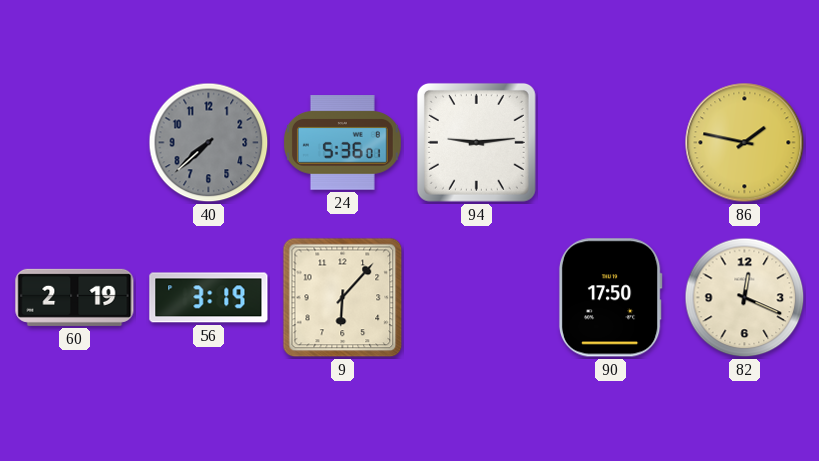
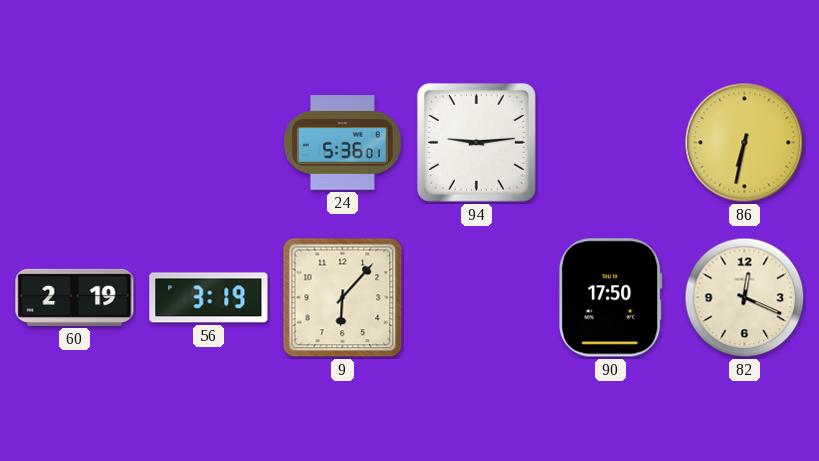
40: 7:38 -> none (209, 143)
86: 1:47 -> 6:32 (745, 143)
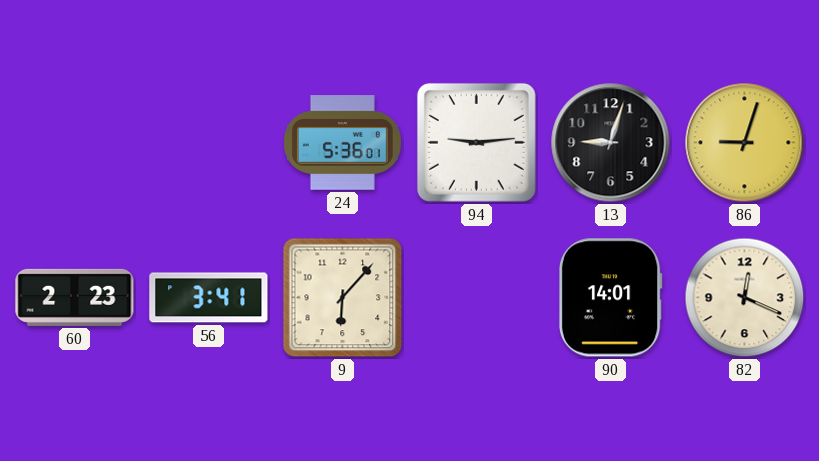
13: none -> 9:03 (611, 143)
86: 6:32 -> 9:03 (745, 143)
60: 2:19 -> 2:23 (75, 297)
56: 3:19 -> 3:41 (209, 298)
90: 17:50 -> 14:01 (610, 298)
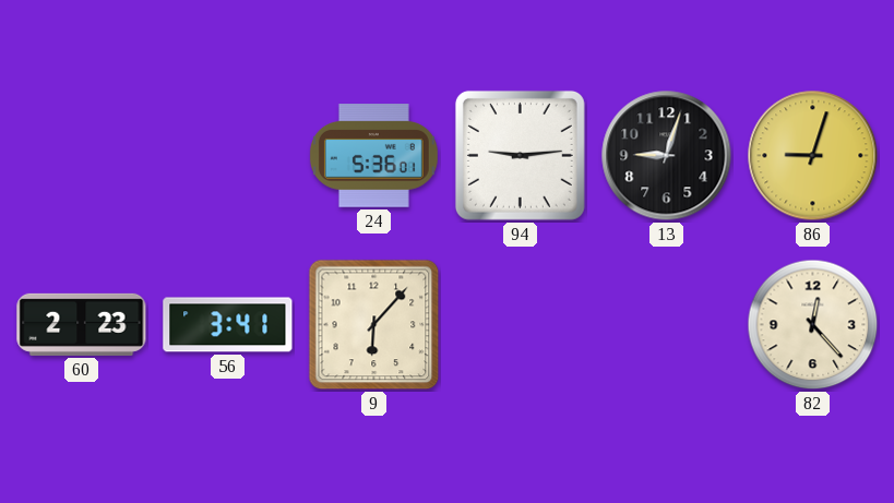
90: 14:01 -> none (610, 298)
82: 12:19 -> 12:23 (813, 325)
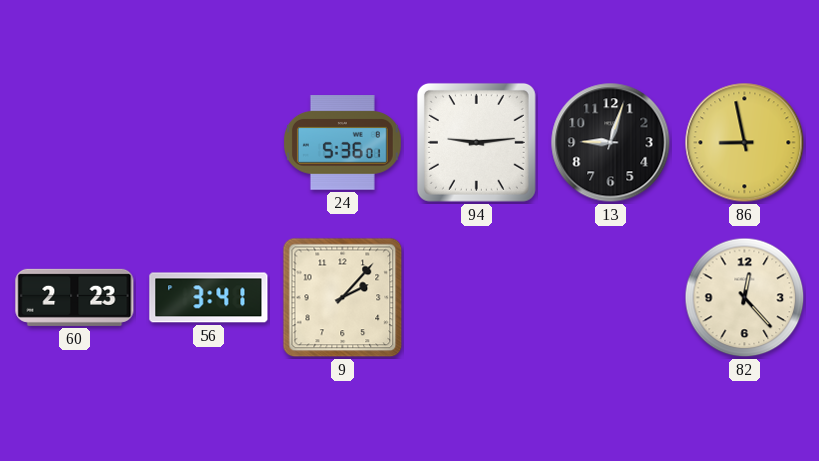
86: 9:03 -> 8:58 (745, 143)
9: 6:07 -> 2:07 (343, 298)
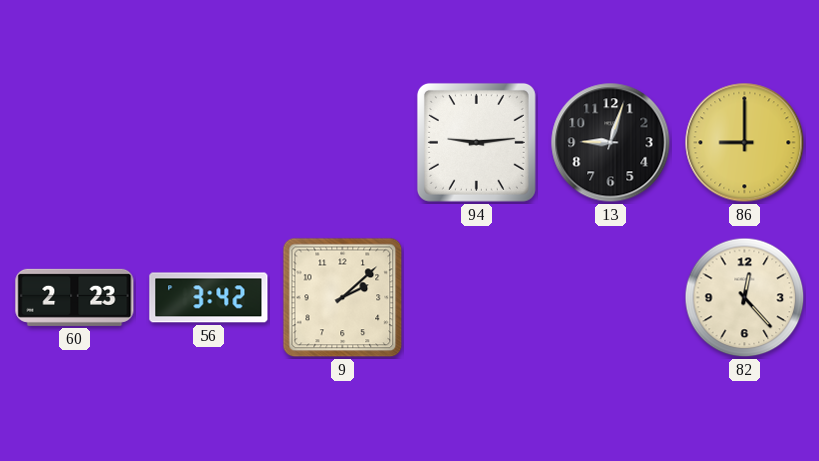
24: 5:36 -> none (342, 143)
86: 8:58 -> 9:00 (745, 143)
56: 3:41 -> 3:42 (209, 298)
9: 2:07 -> 2:08 (343, 298)
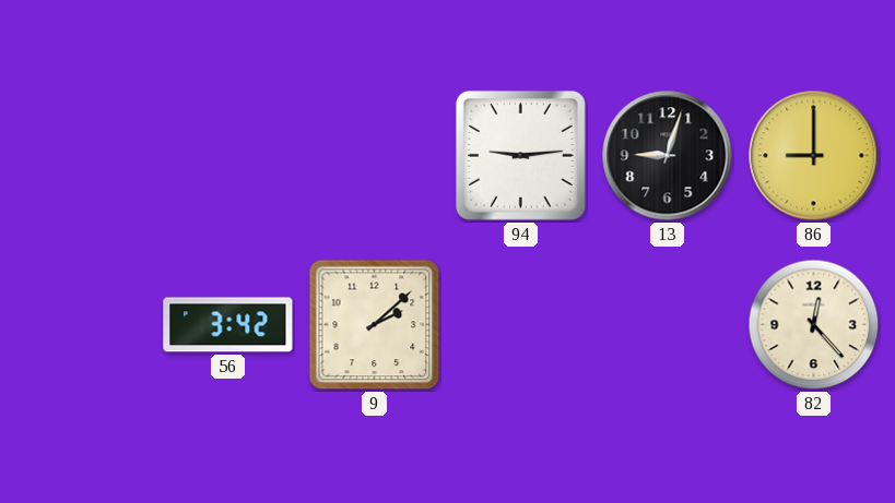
60: 2:23 -> none (75, 297)
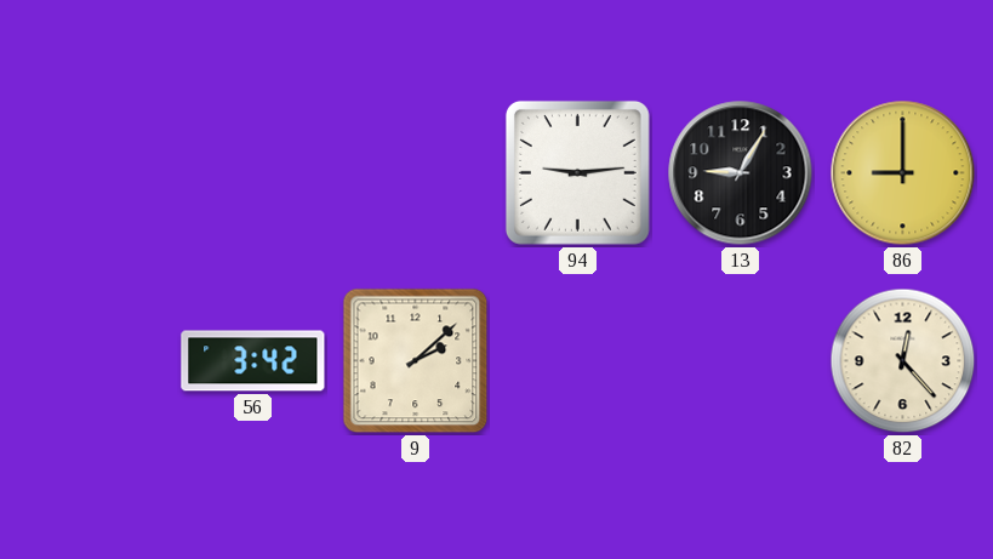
13: 9:03 -> 9:05 (741, 173)
